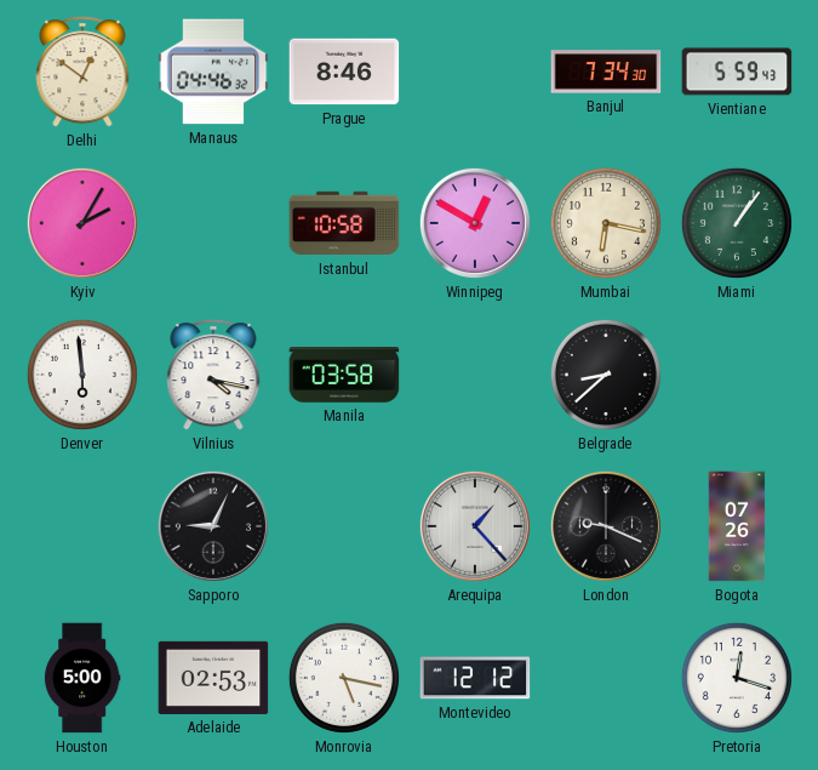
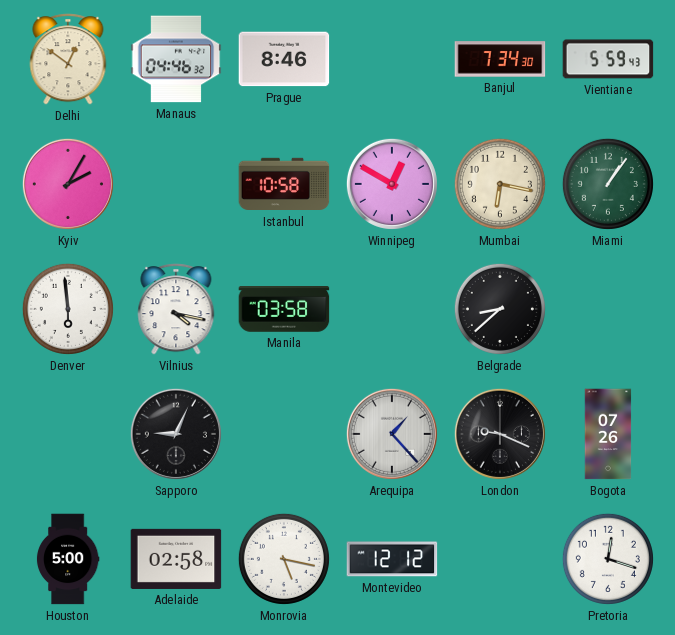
Adelaide: 02:53 -> 02:58 (176, 559)
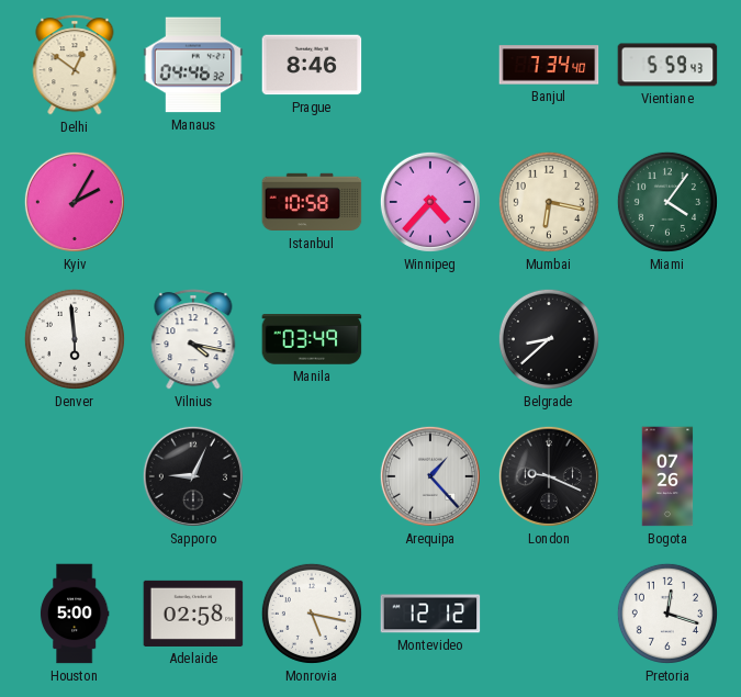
Banjul: 7:34:30 -> 7:34:40 (549, 65)
Winnipeg: 12:50 -> 4:37 (430, 202)
Miami: 1:06 -> 4:06 (667, 202)
Manila: 03:58 -> 03:49 (312, 339)
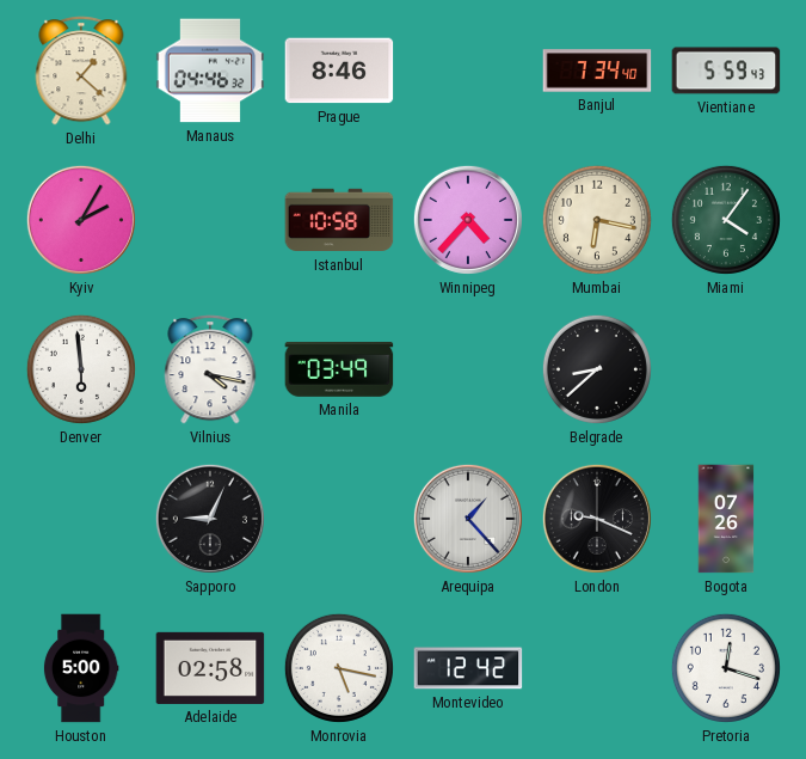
Delhi: 12:51 -> 1:22 (81, 71)
Montevideo: 12:12 -> 12:42 (468, 668)
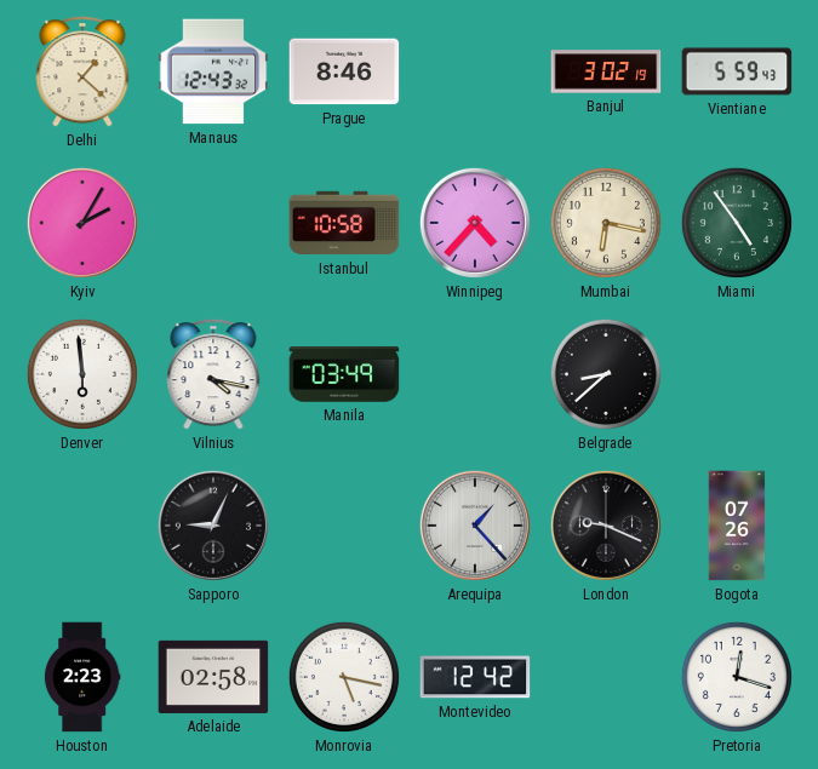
Manaus: 04:46 -> 12:43 (213, 71)
Banjul: 7:34 -> 3:02 (606, 71)
Miami: 4:06 -> 4:54 (737, 223)
Houston: 5:00 -> 2:23 (82, 677)
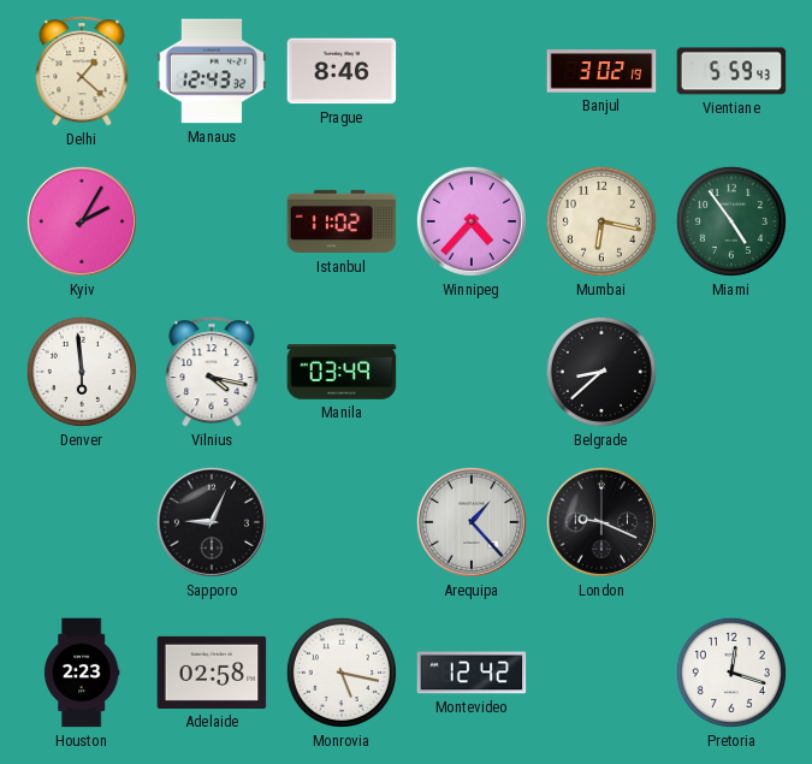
Istanbul: 10:58 -> 11:02 (342, 221)
Bogota: 07:26 -> none (737, 526)
